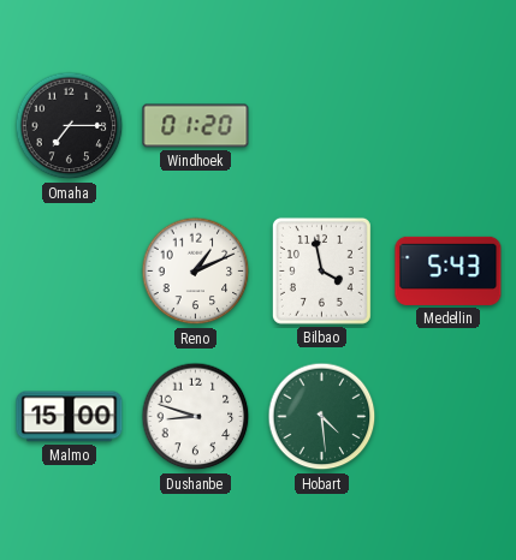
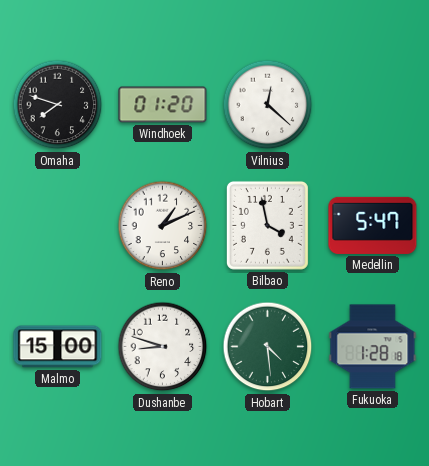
Omaha: 7:15 -> 7:48 (58, 105)
Vilnius: none -> 12:22 (268, 105)
Medellin: 5:43 -> 5:47 (373, 225)
Fukuoka: none -> 1:28 (373, 347)
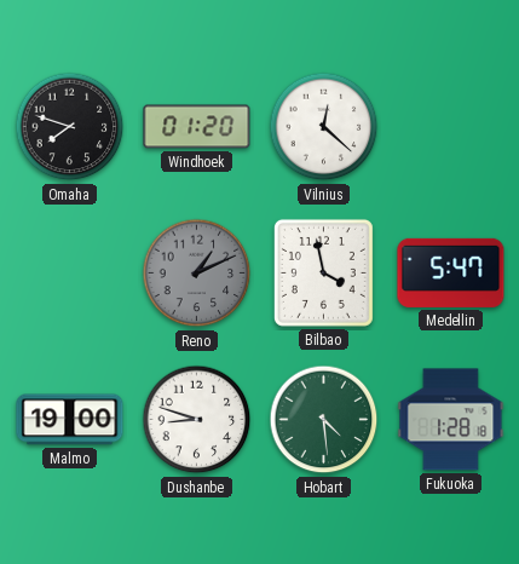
Reno dial: white -> grey (197, 274)
Malmo: 15:00 -> 19:00 (70, 420)
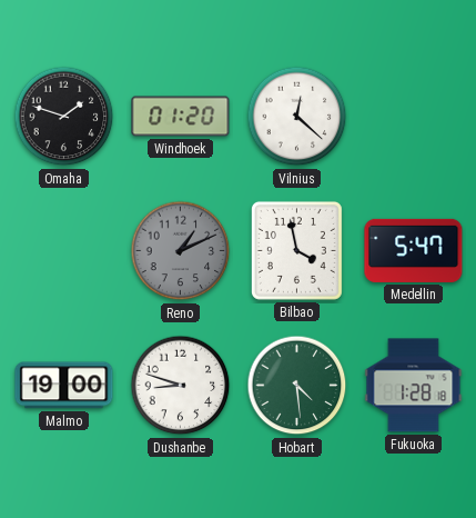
Omaha: 7:48 -> 1:48 (64, 117)
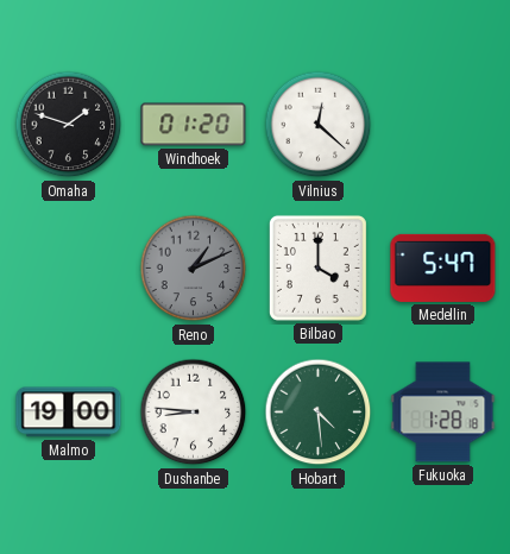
Bilbao: 3:58 -> 4:00 (317, 267)
Dushanbe: 8:48 -> 8:46 (194, 413)
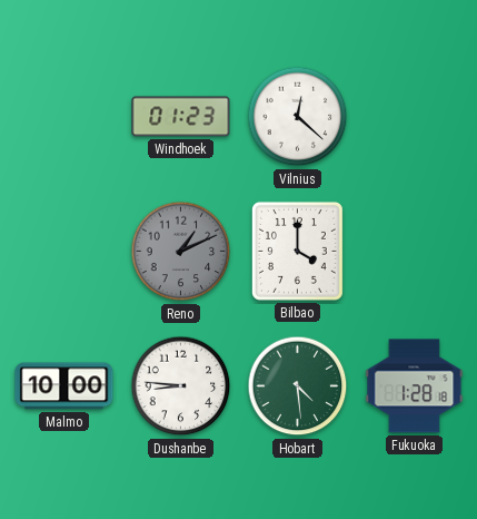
Omaha: 1:48 -> none (69, 125)
Windhoek: 01:20 -> 01:23 (181, 117)
Medellin: 5:47 -> none (443, 267)
Malmo: 19:00 -> 10:00 (64, 386)
